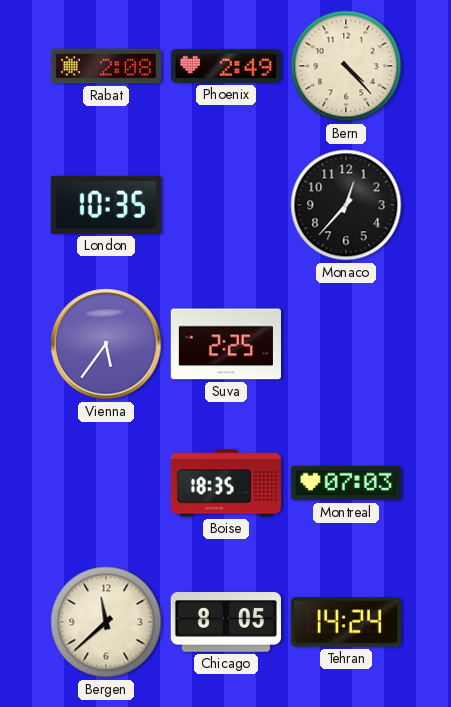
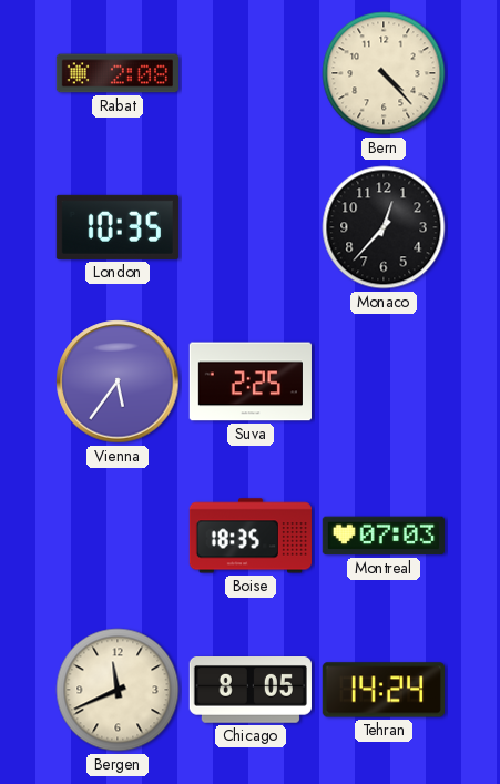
Phoenix: 2:49 -> none (226, 66)
Bergen: 11:38 -> 11:41 (118, 690)
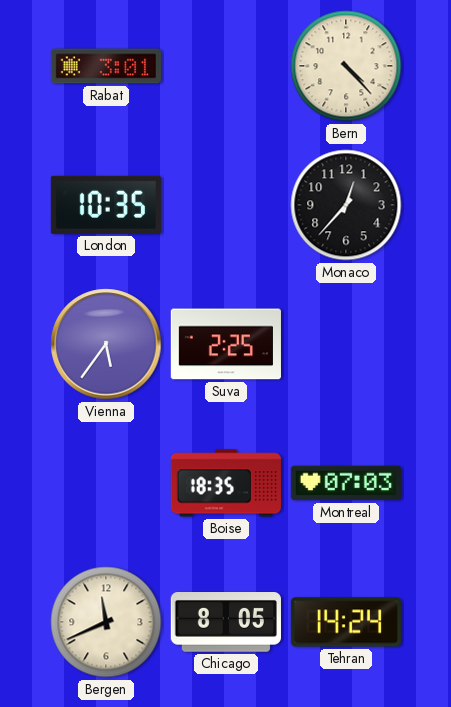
Rabat: 2:08 -> 3:01 (106, 66)
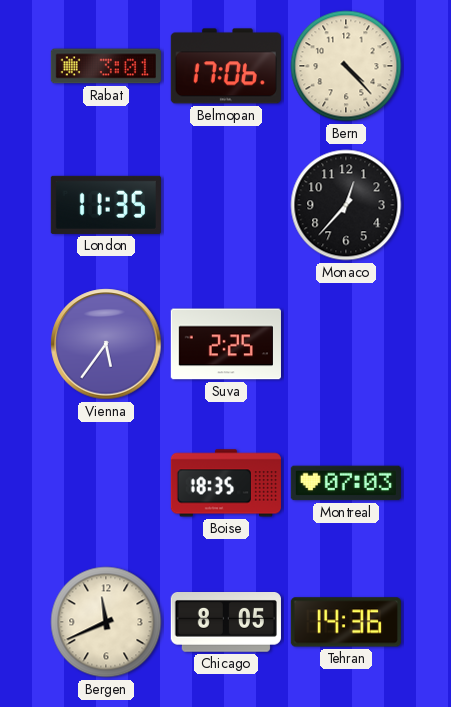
Belmopan: none -> 17:06 (226, 66)
London: 10:35 -> 11:35 (106, 205)
Tehran: 14:24 -> 14:36 (346, 622)
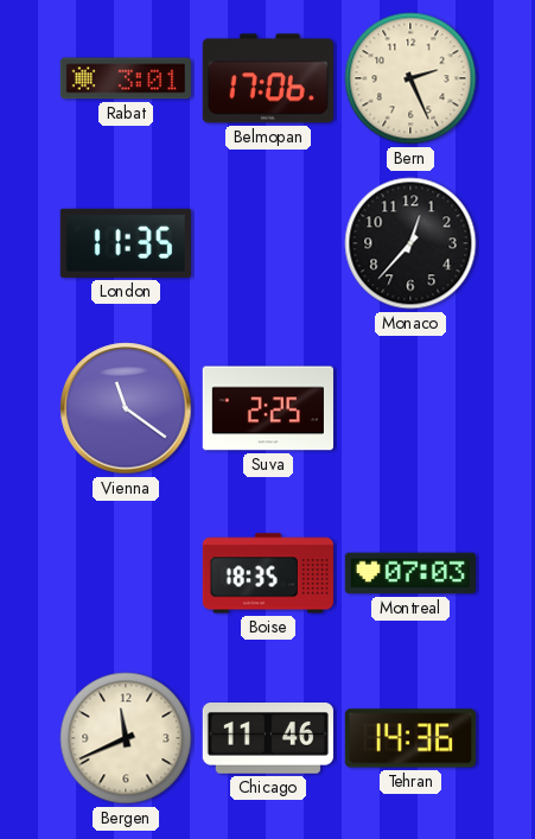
Bern: 4:23 -> 2:26 (410, 78)
Vienna: 5:36 -> 11:21 (126, 408)
Chicago: 8:05 -> 11:46 (268, 739)
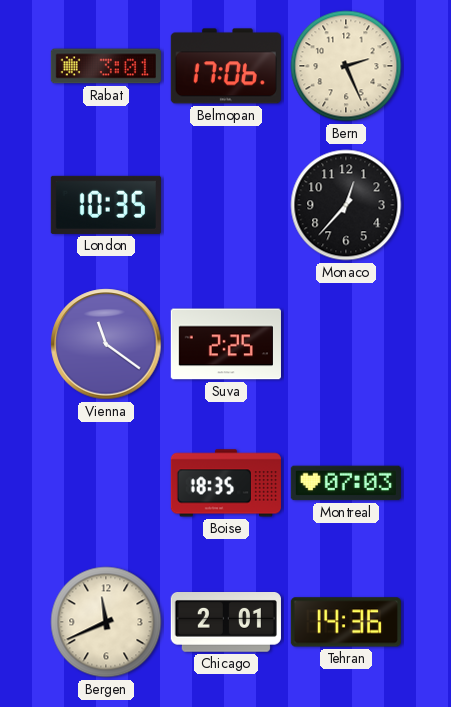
London: 11:35 -> 10:35 (106, 205)
Chicago: 11:46 -> 2:01 (226, 623)
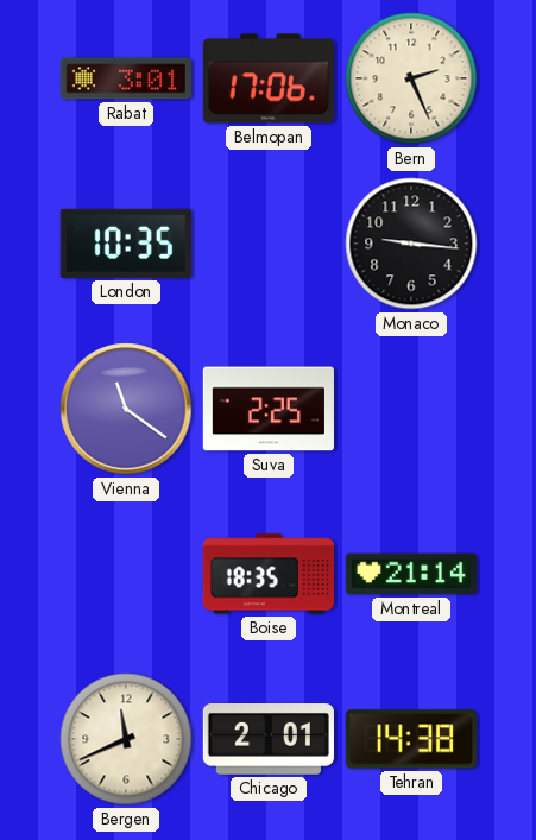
Monaco: 12:37 -> 9:16 (411, 244)
Montreal: 07:03 -> 21:14 (411, 574)
Tehran: 14:36 -> 14:38 (411, 739)
